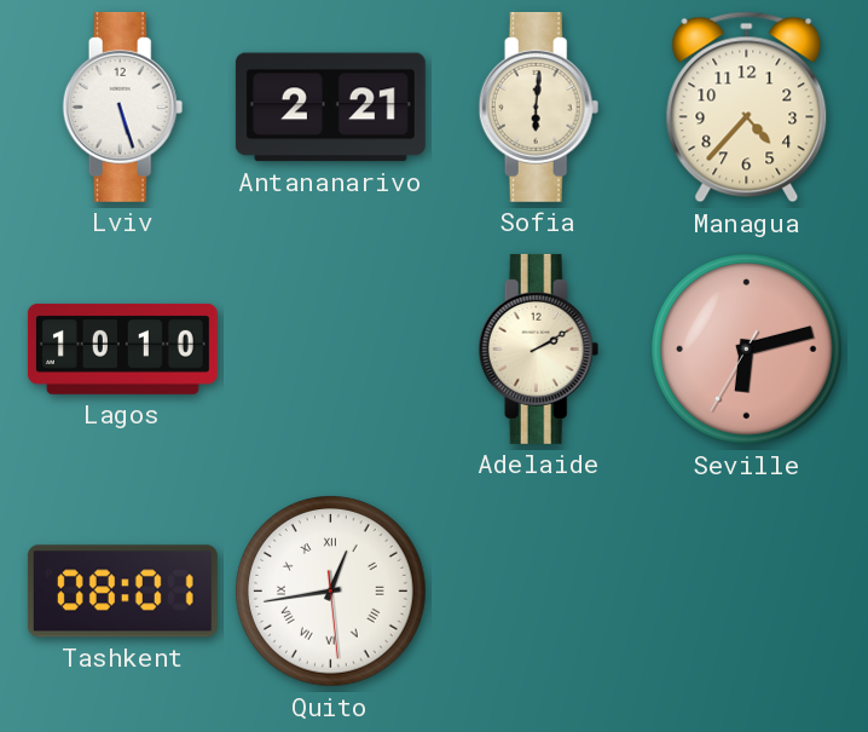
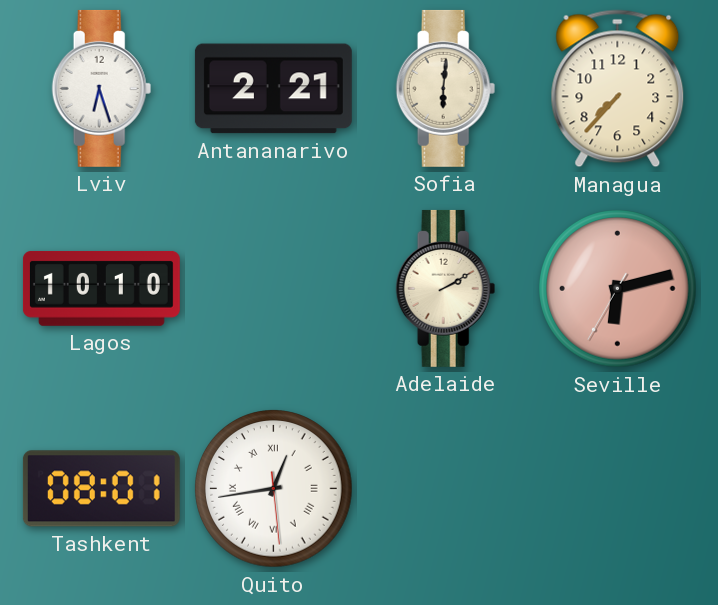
Lviv: 5:27 -> 6:27 (102, 88)
Managua: 4:37 -> 7:37 (618, 89)
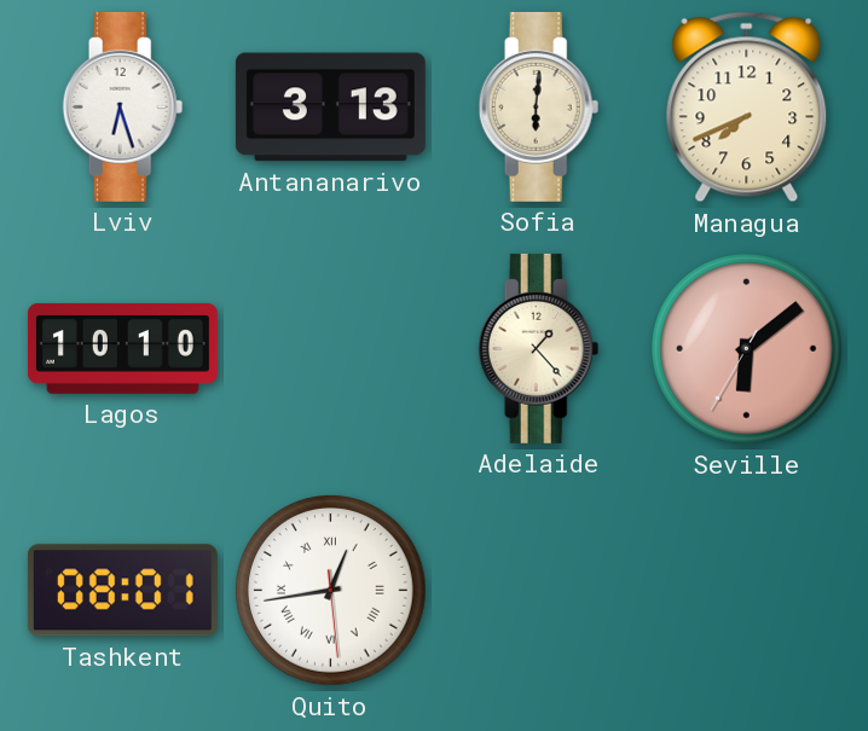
Antananarivo: 2:21 -> 3:13 (330, 108)
Managua: 7:37 -> 7:41 (747, 108)
Adelaide: 2:10 -> 1:23 (539, 348)
Seville: 6:12 -> 6:08 (747, 349)
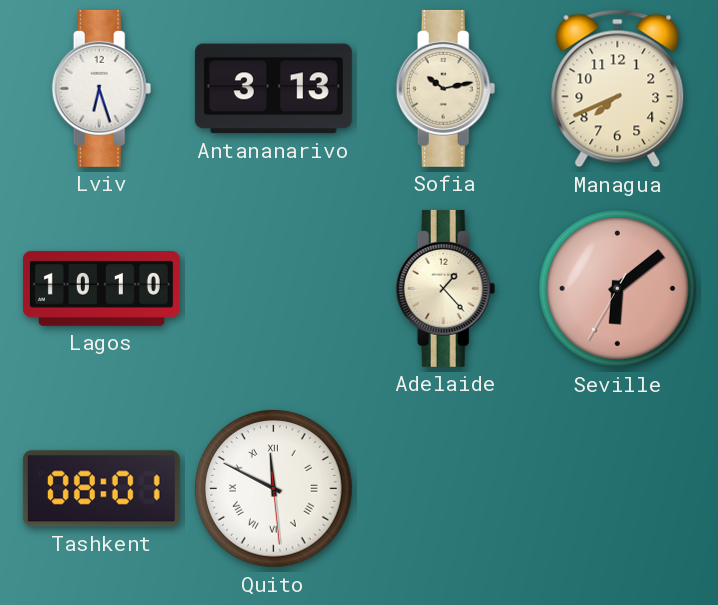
Sofia: 6:01 -> 10:13 (446, 88)
Quito: 12:43 -> 11:49 (274, 489)
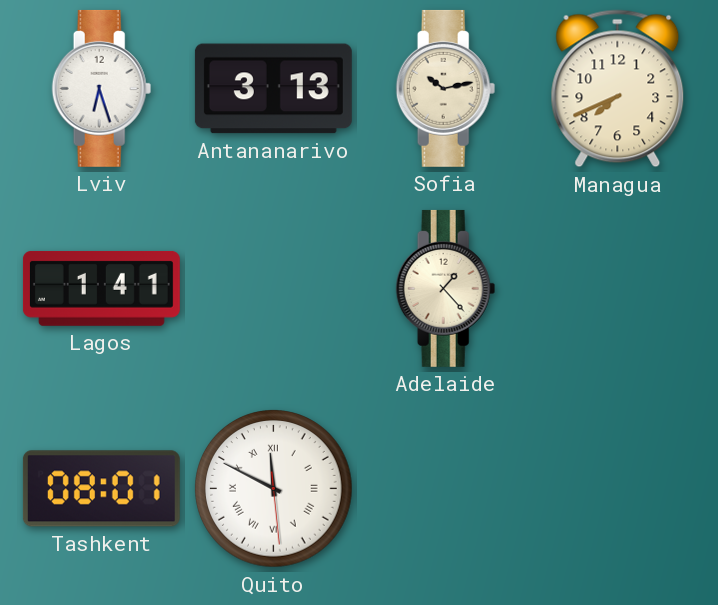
Lagos: 10:10 -> 1:41 (101, 288)
Seville: 6:08 -> none (618, 289)
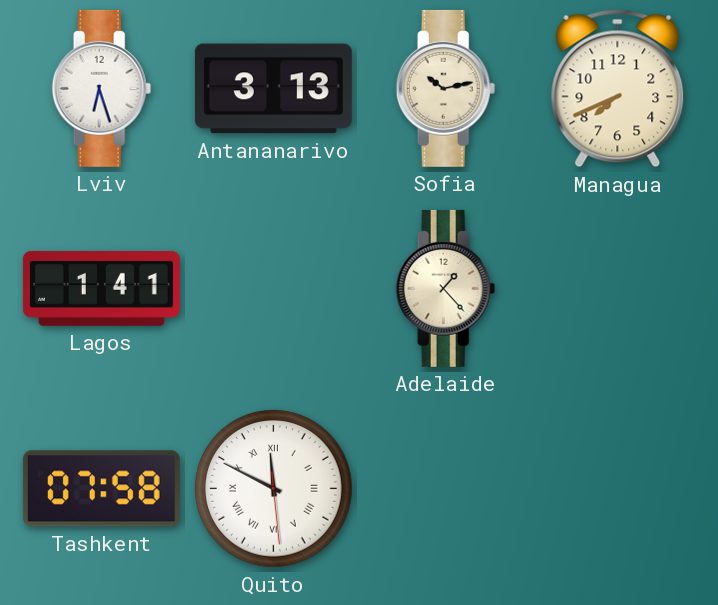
Tashkent: 08:01 -> 07:58 (101, 489)
